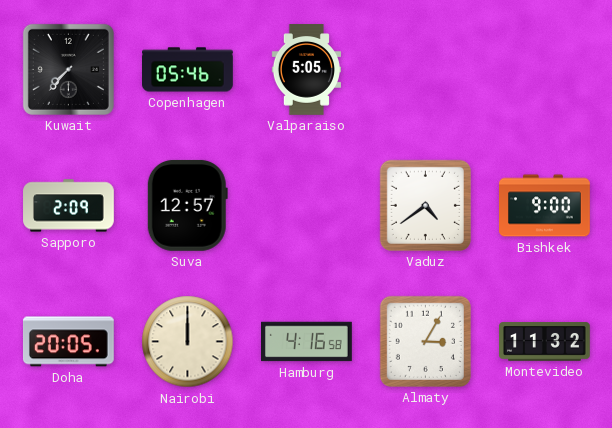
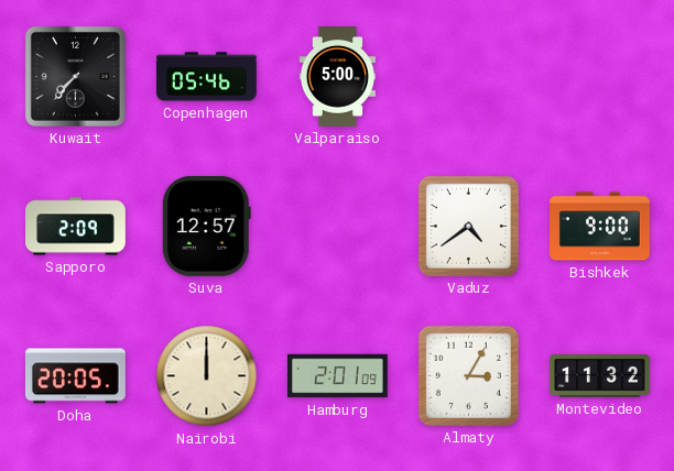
Valparaiso: 5:05 -> 5:00 (337, 77)
Hamburg: 4:16 -> 2:01 (338, 376)
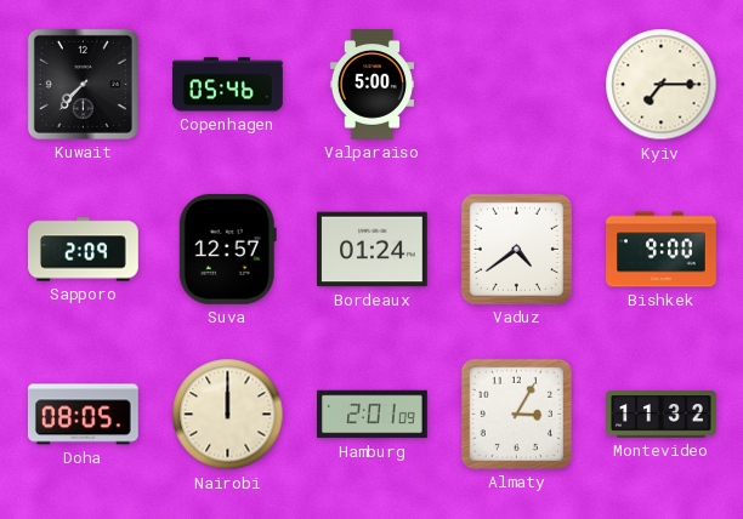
Kyiv: none -> 7:15 (662, 85)
Bordeaux: none -> 01:24 (373, 250)
Doha: 20:05 -> 08:05 (83, 415)
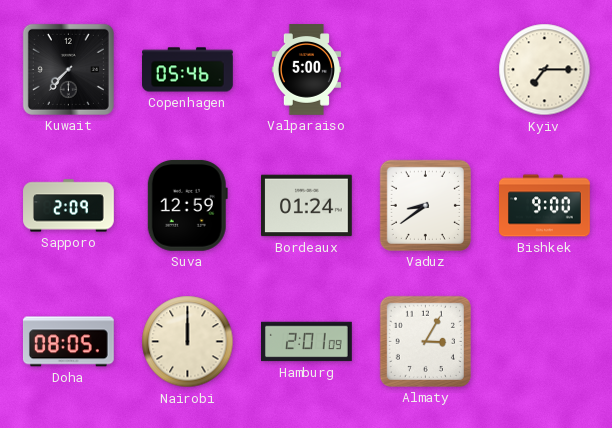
Suva: 12:57 -> 12:59 (187, 205)
Vaduz: 4:39 -> 8:39 (425, 205)
Montevideo: 11:32 -> none (662, 415)
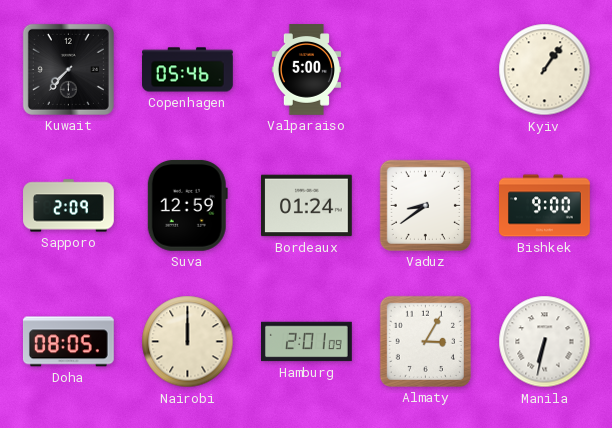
Kyiv: 7:15 -> 1:06 (545, 70)
Manila: none -> 6:32 (545, 342)
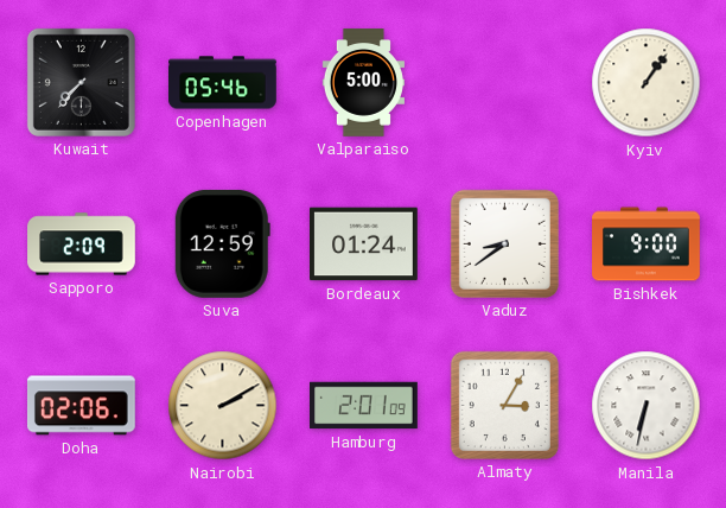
Doha: 08:05 -> 02:06 (81, 406)
Nairobi: 12:00 -> 2:10 (223, 406)
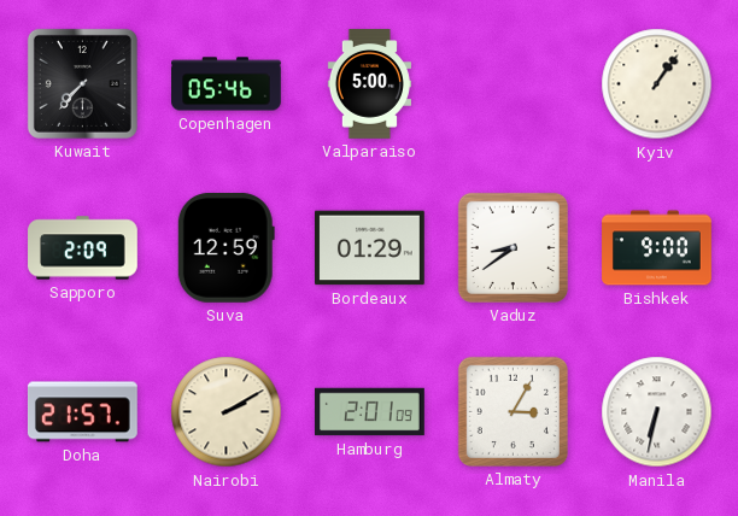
Bordeaux: 01:24 -> 01:29 (370, 248)
Doha: 02:06 -> 21:57 (82, 412)
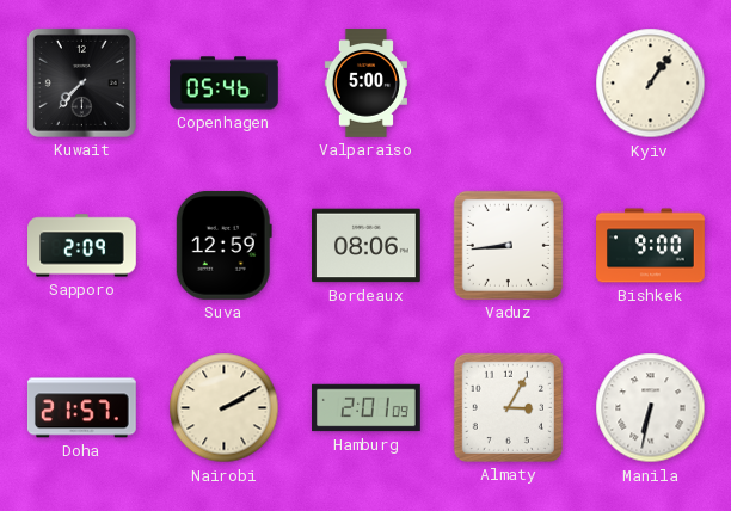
Bordeaux: 01:29 -> 08:06 (367, 246)
Vaduz: 8:39 -> 8:44 (508, 245)
